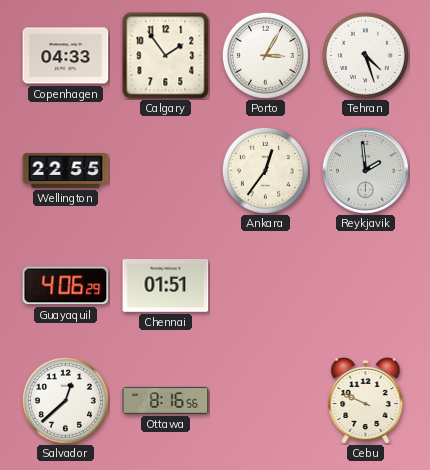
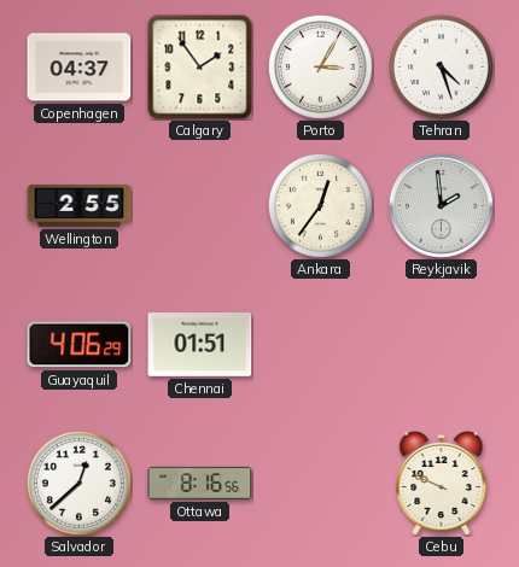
Copenhagen: 04:33 -> 04:37 (80, 68)
Wellington: 22:55 -> 2:55 (80, 205)
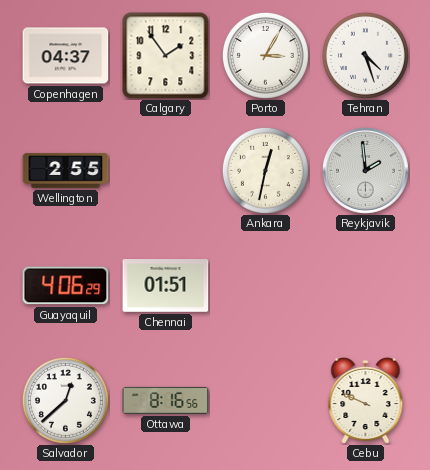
Ankara: 12:36 -> 12:32 (265, 170)
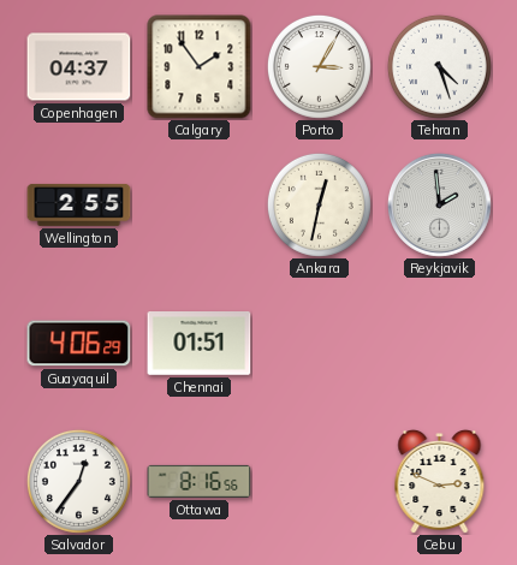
Salvador: 12:38 -> 12:36 (78, 481)
Cebu: 9:49 -> 2:49 (440, 481)
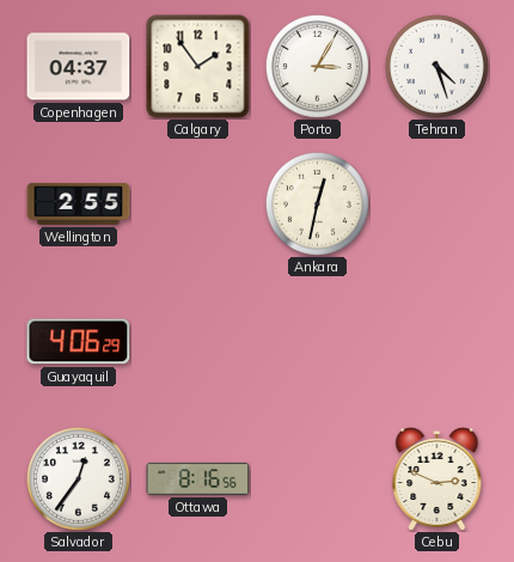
Reykjavik: 1:59 -> none (439, 204)
Chennai: 01:51 -> none (200, 344)
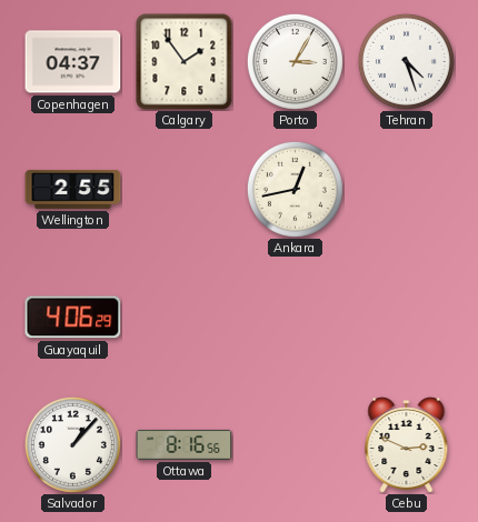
Ankara: 12:32 -> 12:43 (295, 189)
Salvador: 12:36 -> 1:07 (72, 444)
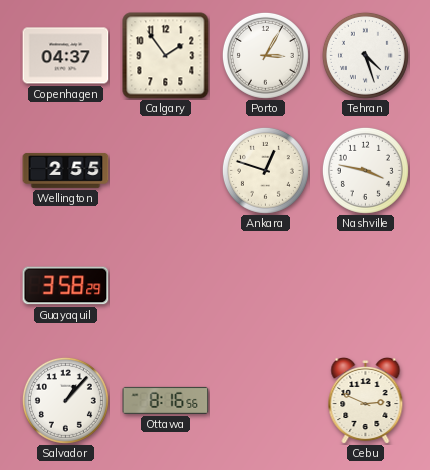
Ankara: 12:43 -> 12:48 (265, 170)
Nashville: none -> 3:47 (365, 170)
Guayaquil: 4:06 -> 3:58 (66, 286)
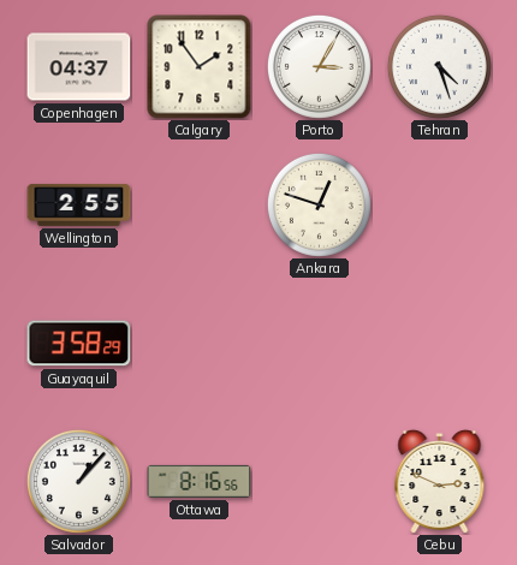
Nashville: 3:47 -> none (365, 170)
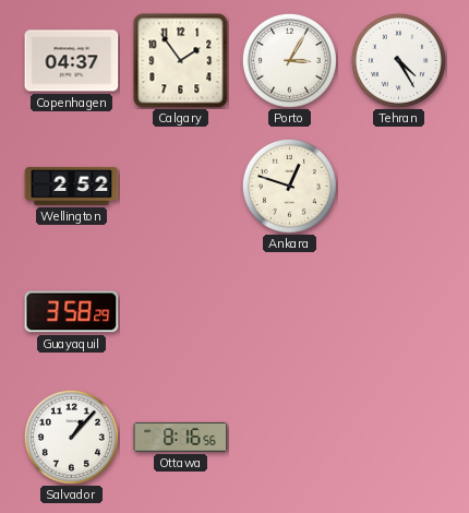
Tehran: 4:27 -> 4:25 (398, 60)
Wellington: 2:55 -> 2:52 (72, 186)
Cebu: 2:49 -> none (440, 481)
